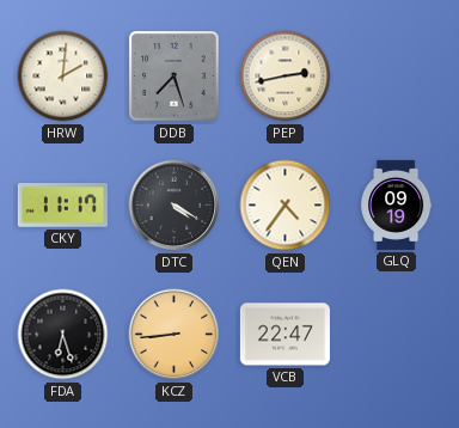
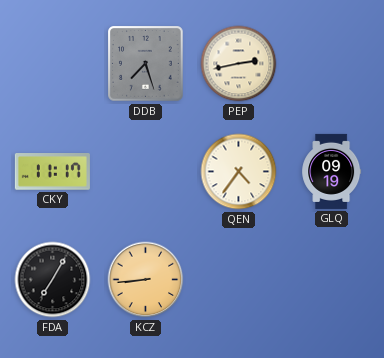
HRW: 2:01 -> none (63, 77)
DTC: 4:20 -> none (175, 206)
FDA: 6:27 -> 7:05 (53, 280)
VCB: 22:47 -> none (284, 335)
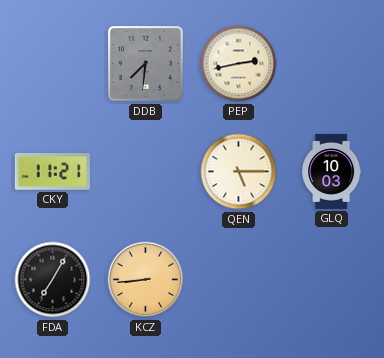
DDB: 7:27 -> 7:31 (146, 64)
CKY: 11:17 -> 11:21 (52, 172)
QEN: 4:36 -> 5:15 (239, 172)
GLQ: 09:19 -> 10:03 (332, 171)
